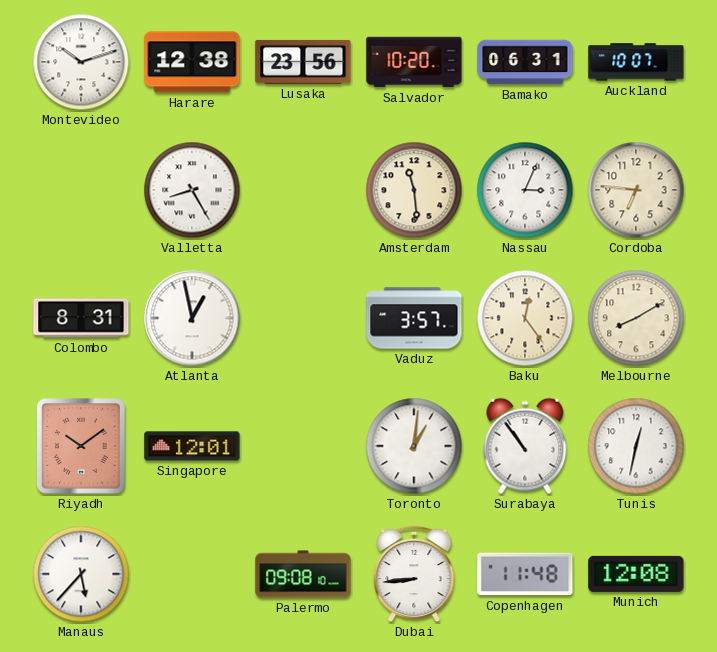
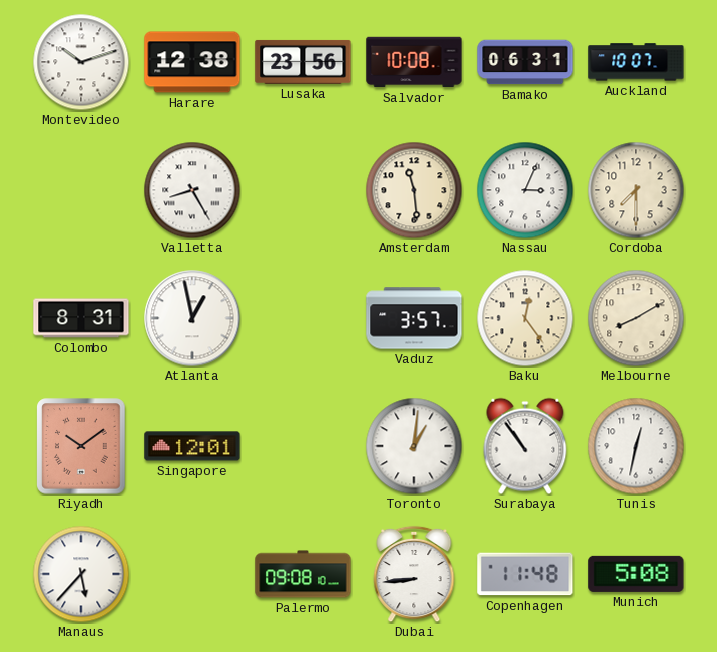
Salvador: 10:20 -> 10:08 (414, 62)
Cordoba: 6:46 -> 7:30 (636, 190)
Munich: 12:08 -> 5:08 (636, 574)
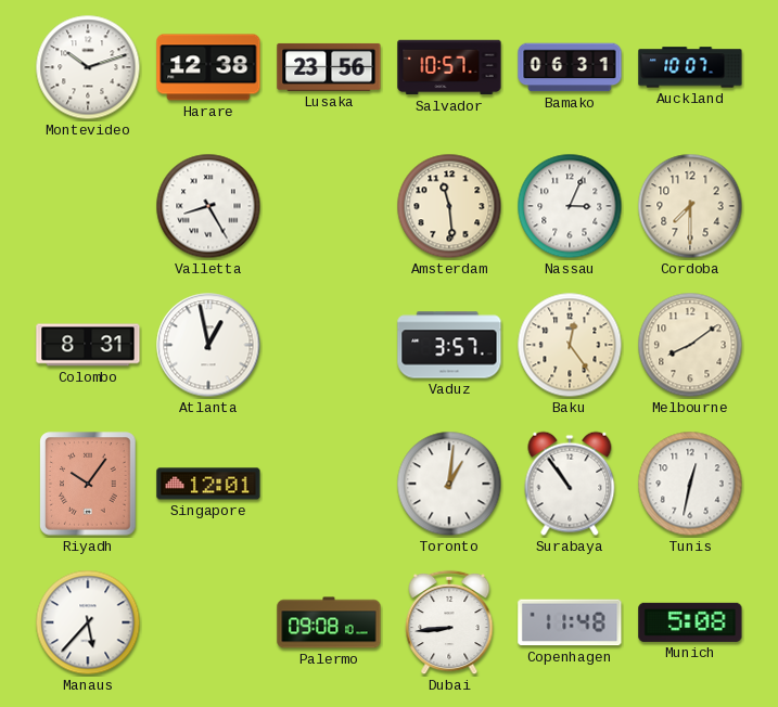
Salvador: 10:08 -> 10:57 (449, 67)
Melbourne: 8:10 -> 8:09 (690, 345)
Riyadh: 10:09 -> 10:06 (88, 484)
